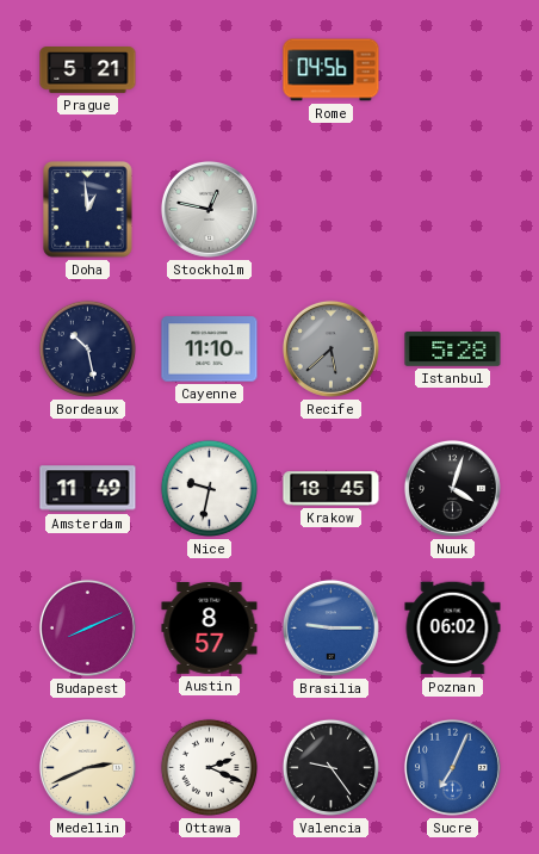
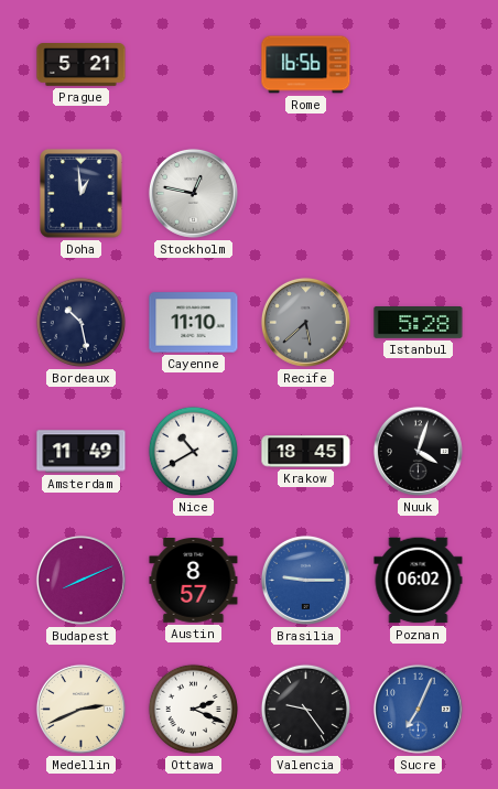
Rome: 04:56 -> 16:56 (306, 65)
Nice: 9:32 -> 10:40 (193, 451)
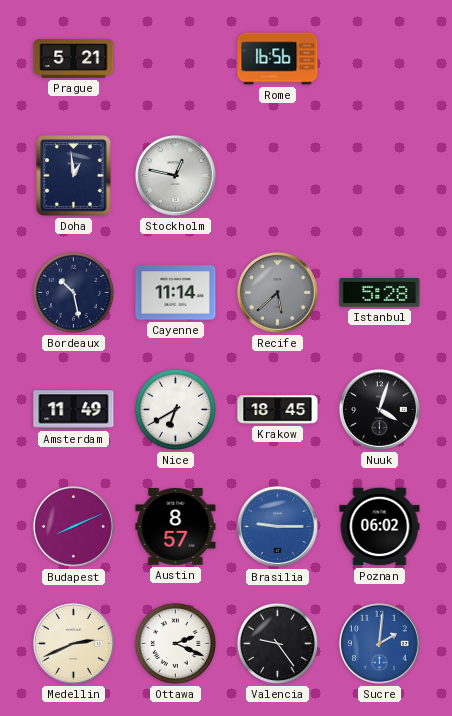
Cayenne: 11:10 -> 11:14 (176, 293)
Nice: 10:40 -> 6:40 (175, 409)
Sucre: 7:04 -> 2:01 (379, 643)
